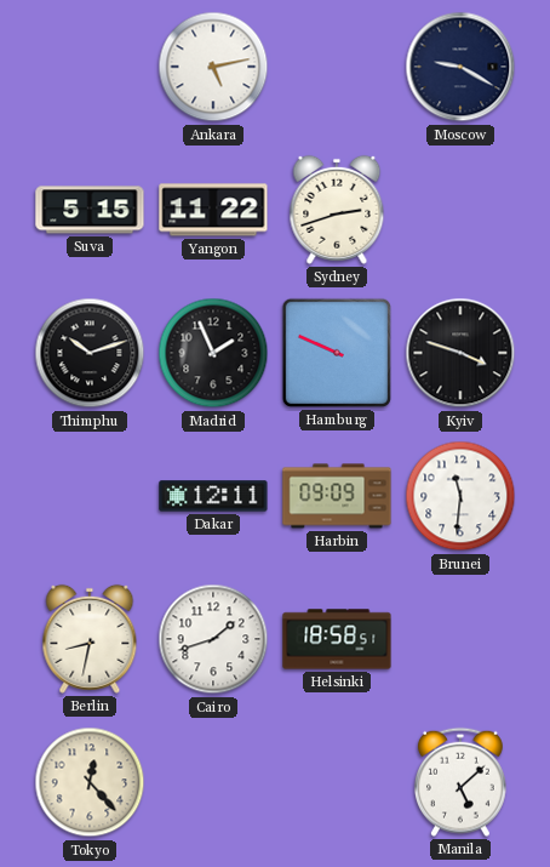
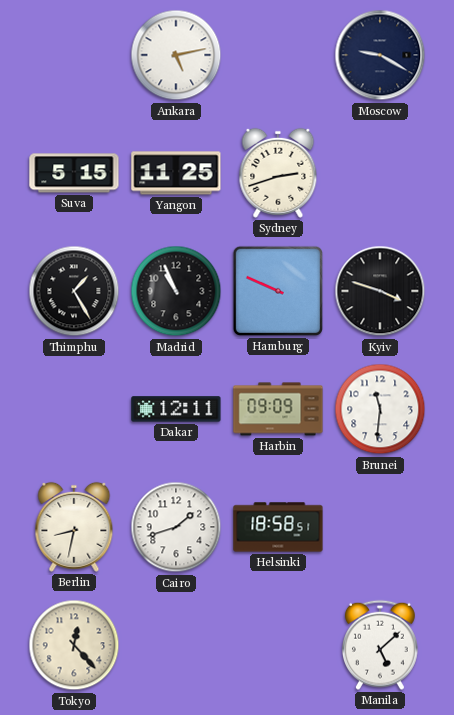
Yangon: 11:22 -> 11:25 (176, 173)
Thimphu: 10:12 -> 1:25 (74, 291)
Madrid: 1:56 -> 10:56 (176, 291)
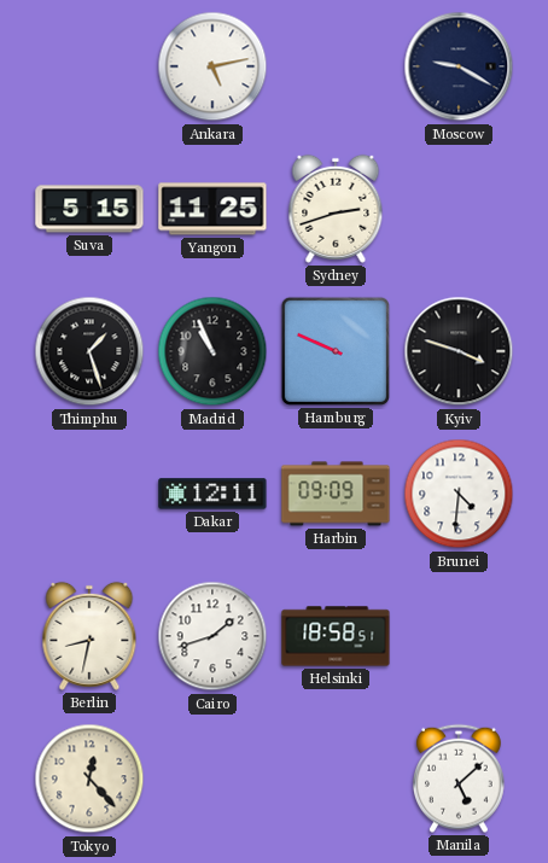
Thimphu: 1:25 -> 1:27 (89, 351)
Brunei: 11:31 -> 4:31 (459, 494)
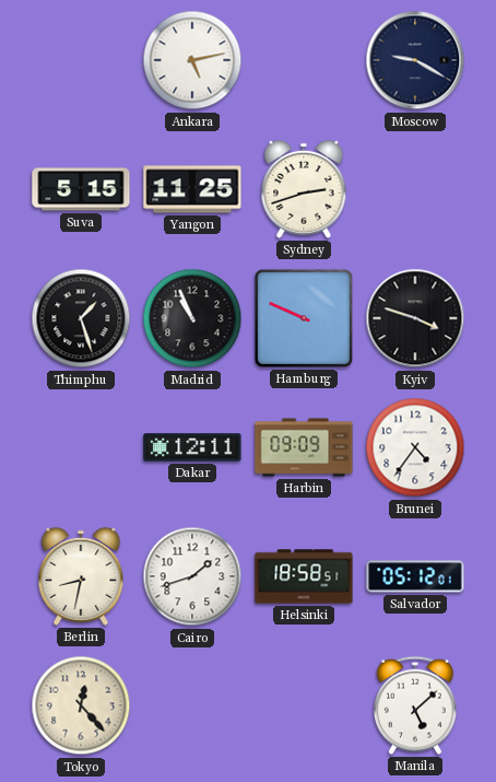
Brunei: 4:31 -> 4:36 (415, 447)
Salvador: none -> 05:12 (415, 576)
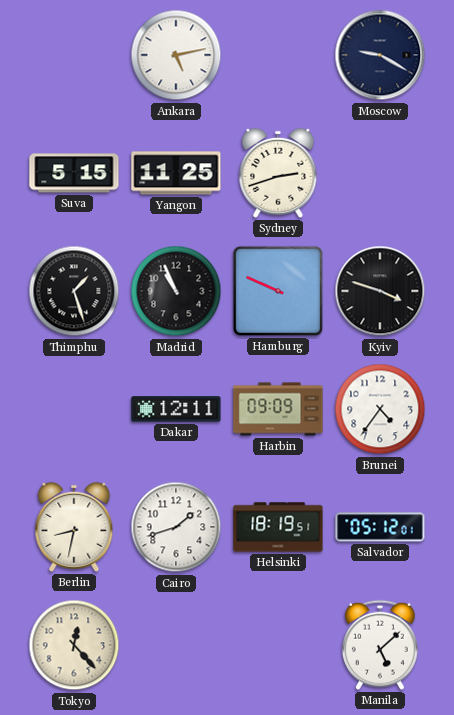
Helsinki: 18:58 -> 18:19 (278, 527)
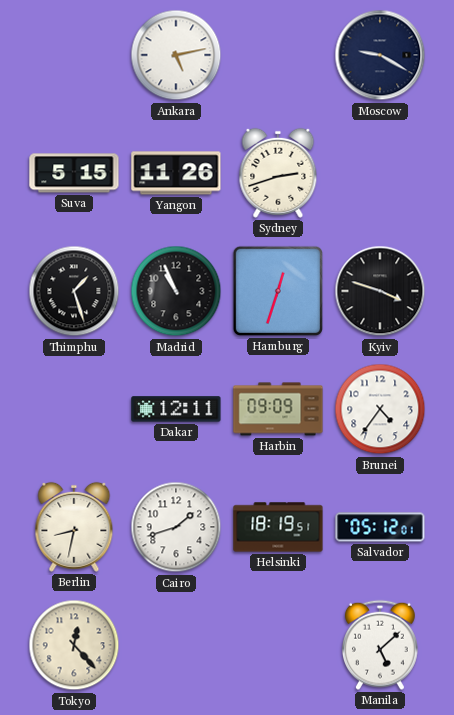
Yangon: 11:25 -> 11:26 (176, 173)
Hamburg: 9:49 -> 12:33 (278, 291)
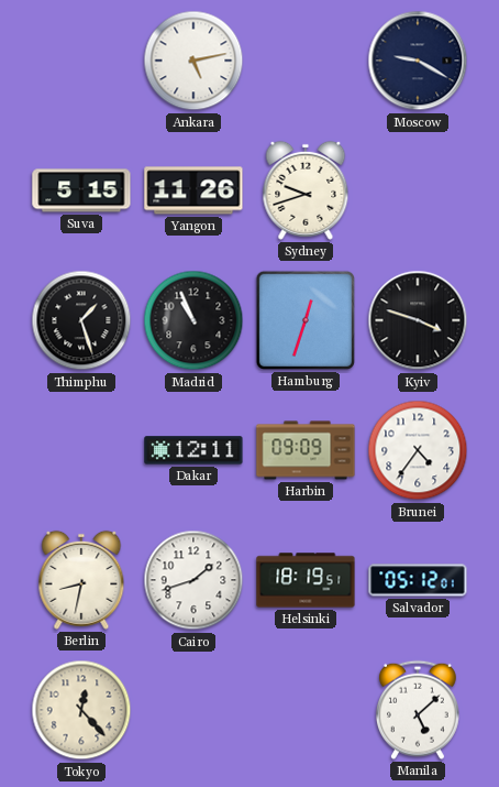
Sydney: 2:42 -> 9:42 (306, 190)
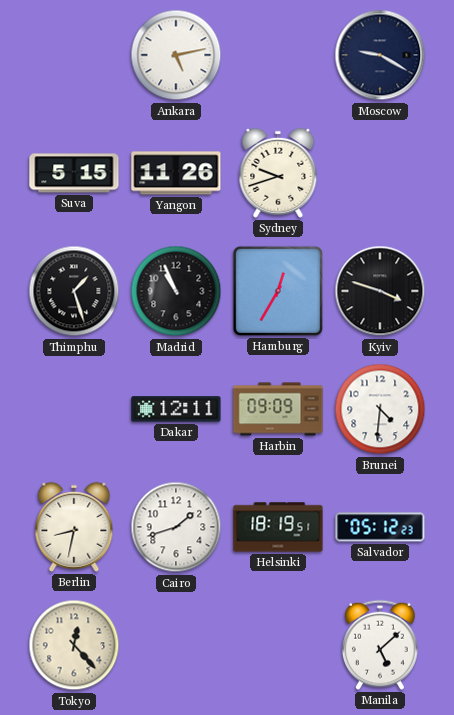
Hamburg: 12:33 -> 12:35 (278, 291)
Brunei: 4:36 -> 4:31 (380, 409)
Salvador: 05:12:01 -> 05:12:23 (380, 527)
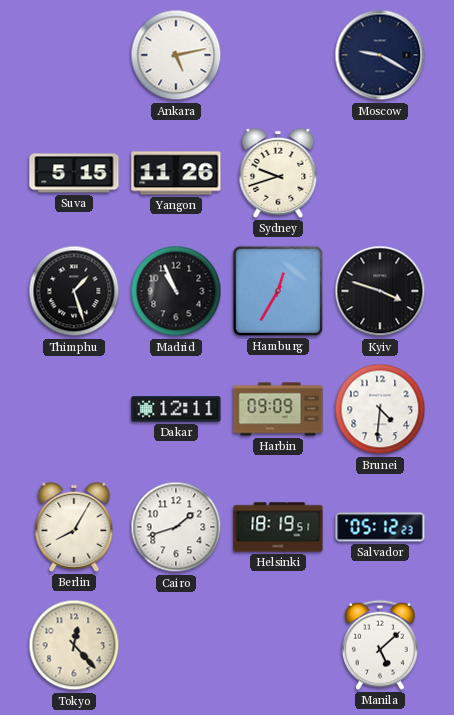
Berlin: 8:32 -> 8:05 (74, 527)
